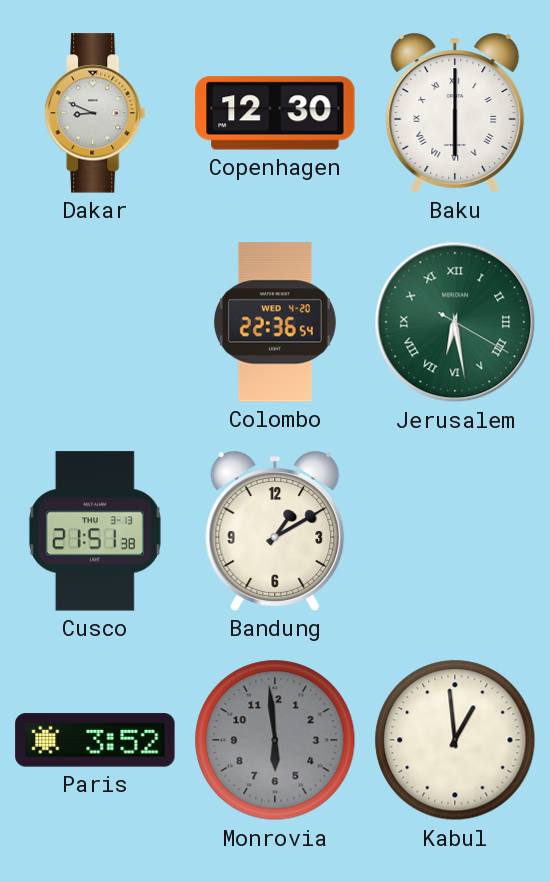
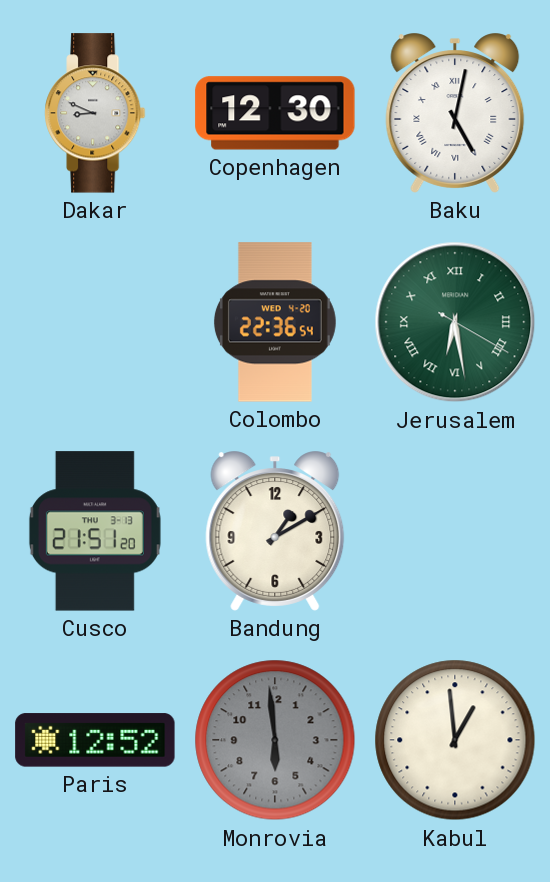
Baku: 6:00 -> 5:02 (455, 113)
Cusco: 21:51:38 -> 21:51:20 (95, 531)
Paris: 3:52 -> 12:52 (95, 740)
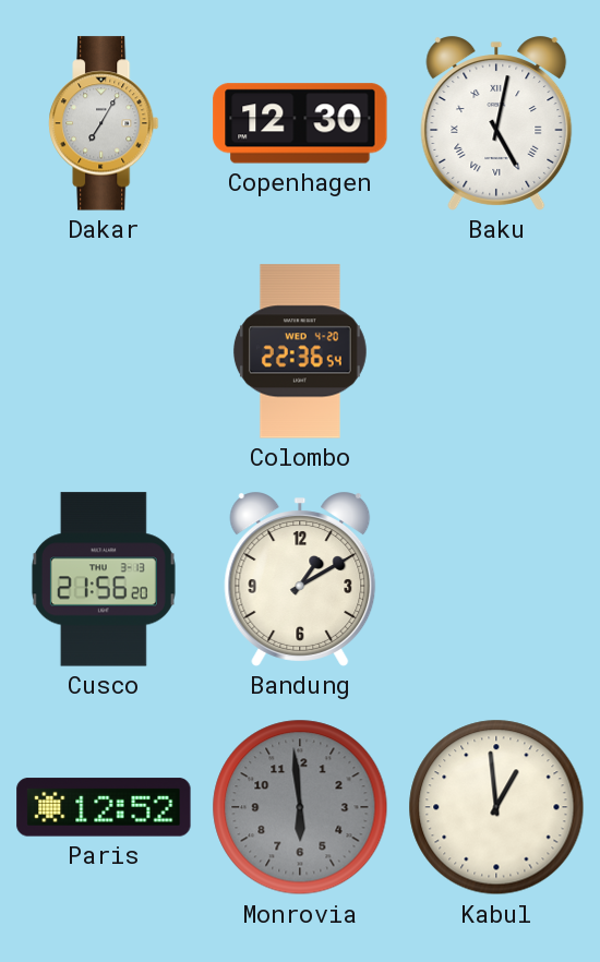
Dakar: 8:49 -> 7:05 (104, 123)
Jerusalem: 6:28 -> none (455, 322)
Cusco: 21:51 -> 21:56 (104, 579)
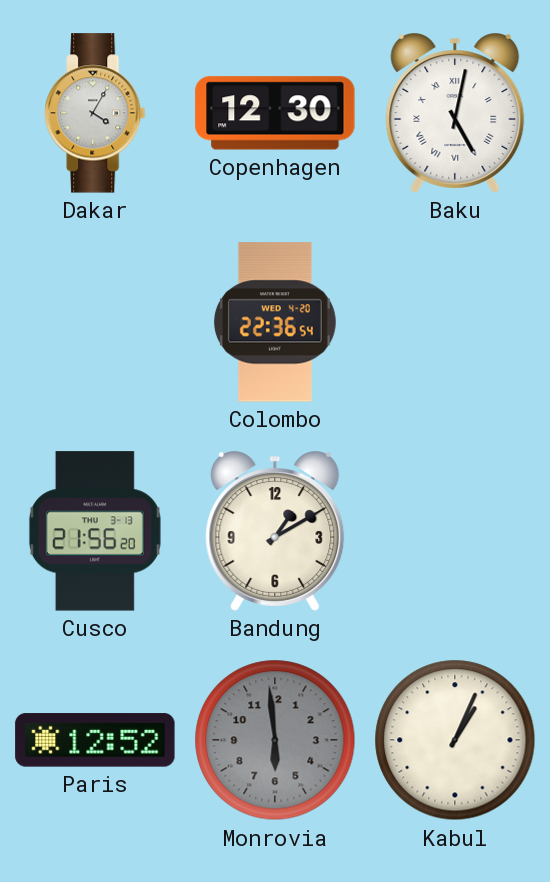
Dakar: 7:05 -> 4:05 (95, 113)
Kabul: 12:59 -> 1:04 (455, 740)
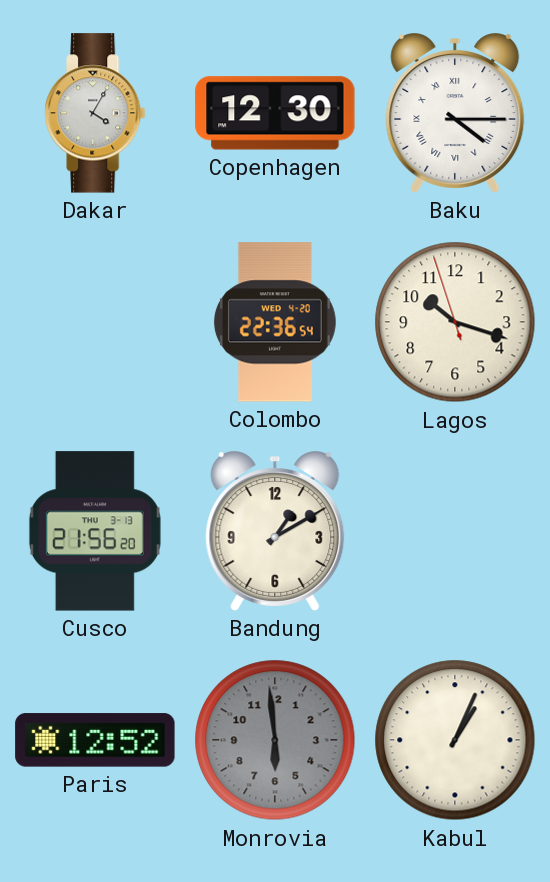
Baku: 5:02 -> 4:15 (455, 113)
Lagos: none -> 10:17 (455, 322)
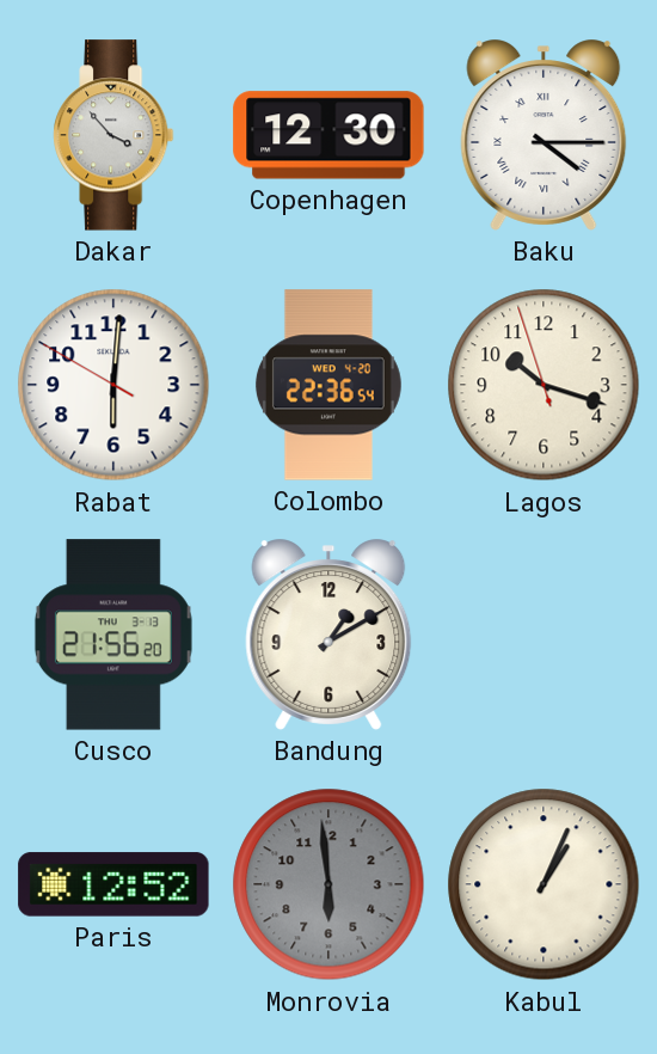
Dakar: 4:05 -> 3:53 (113, 135)
Rabat: none -> 6:00 (113, 385)
